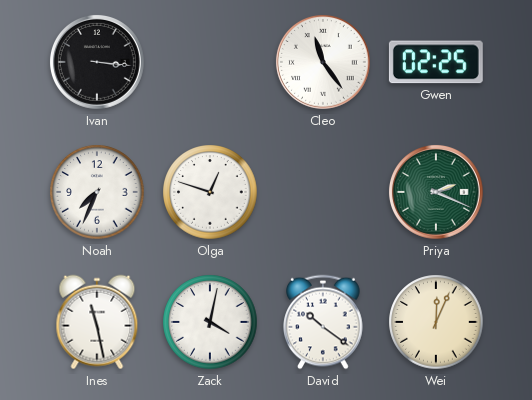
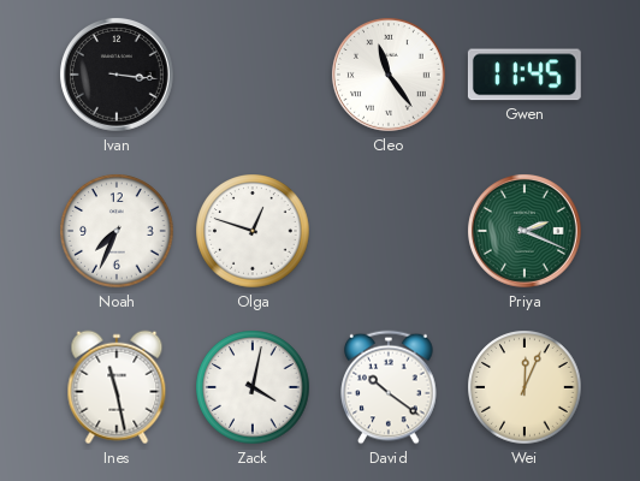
Gwen: 02:25 -> 11:45 (525, 75)
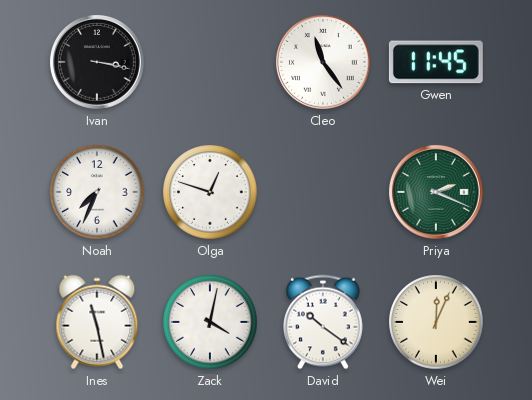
Ivan: 3:16 -> 3:17 (97, 62)
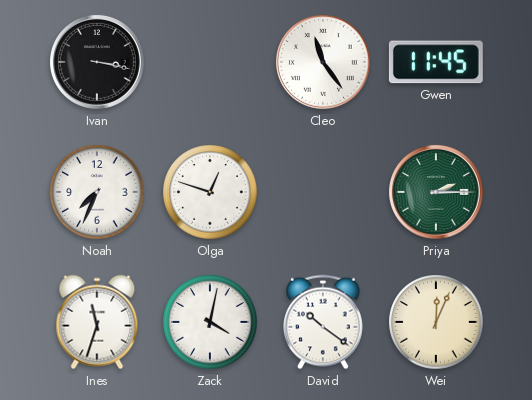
Priya: 2:19 -> 2:15 (436, 192)
Ines: 11:28 -> 11:33 (97, 322)
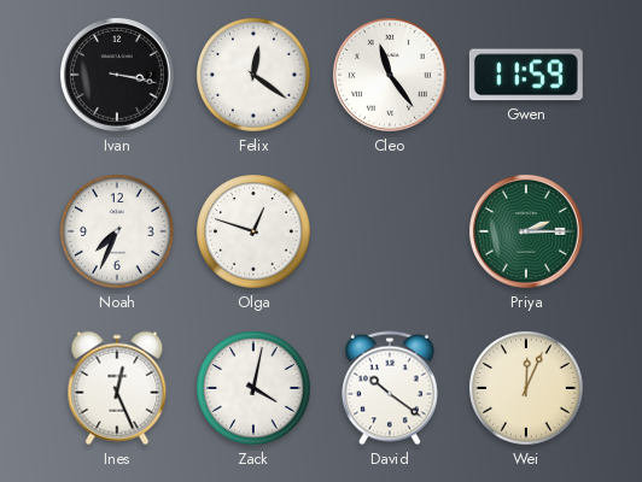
Felix: none -> 12:21 (253, 75)
Gwen: 11:45 -> 11:59 (526, 75)
Ines: 11:33 -> 12:26 (117, 388)
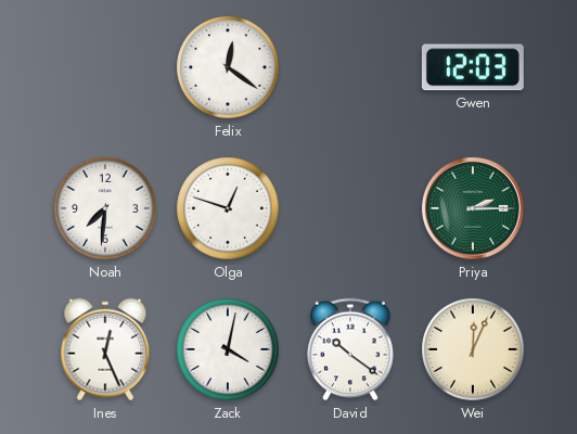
Ivan: 3:17 -> none (117, 75)
Cleo: 11:24 -> none (390, 75)
Gwen: 11:59 -> 12:03 (473, 67)
Noah: 7:34 -> 7:31 (105, 208)
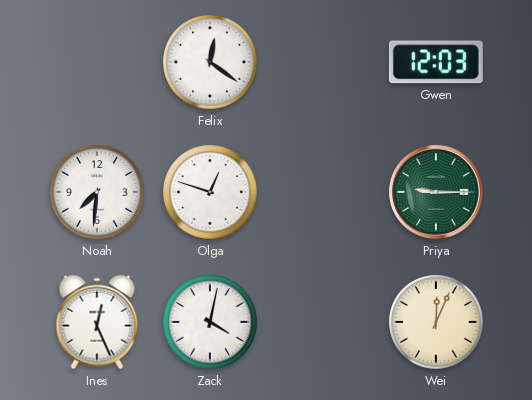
Priya: 2:15 -> 9:15 (436, 192)
David: 10:21 -> none (350, 349)
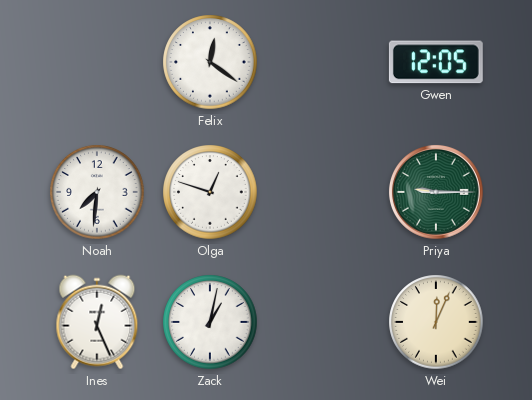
Gwen: 12:03 -> 12:05 (436, 62)
Zack: 4:02 -> 1:02 (210, 322)
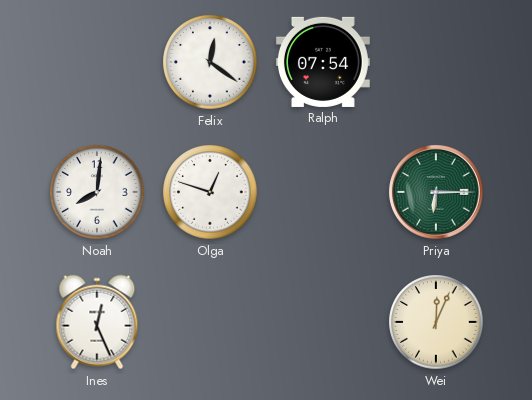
Ralph: none -> 07:54 (323, 62)
Gwen: 12:05 -> none (436, 62)
Noah: 7:31 -> 8:01 (97, 192)
Priya: 9:15 -> 6:15 (436, 192)
Zack: 1:02 -> none (210, 322)
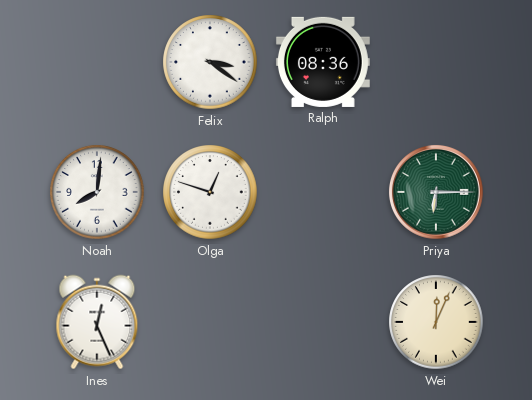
Felix: 12:21 -> 3:21 (210, 62)
Ralph: 07:54 -> 08:36 (323, 62)
